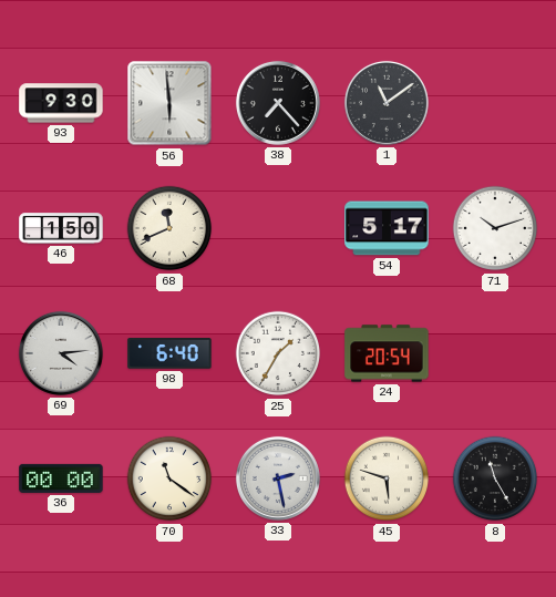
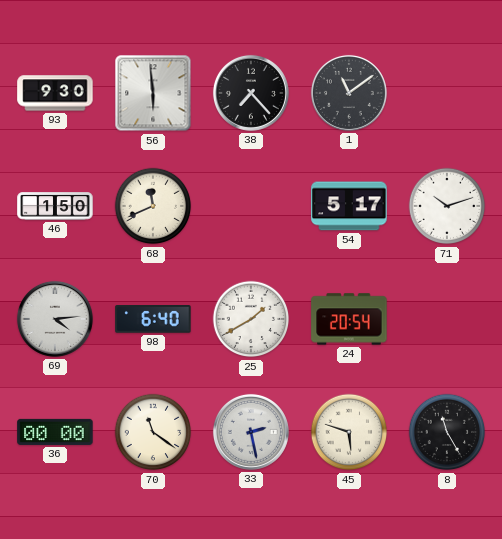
25: 1:35 -> 1:40 (251, 319)
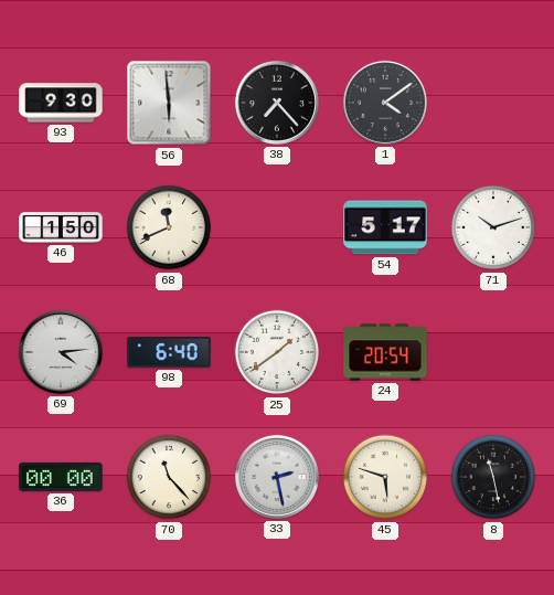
1: 11:09 -> 4:09 (385, 103)
25: 1:40 -> 1:39 (277, 352)
70: 11:21 -> 11:23 (169, 477)
8: 11:25 -> 11:28 (493, 477)
